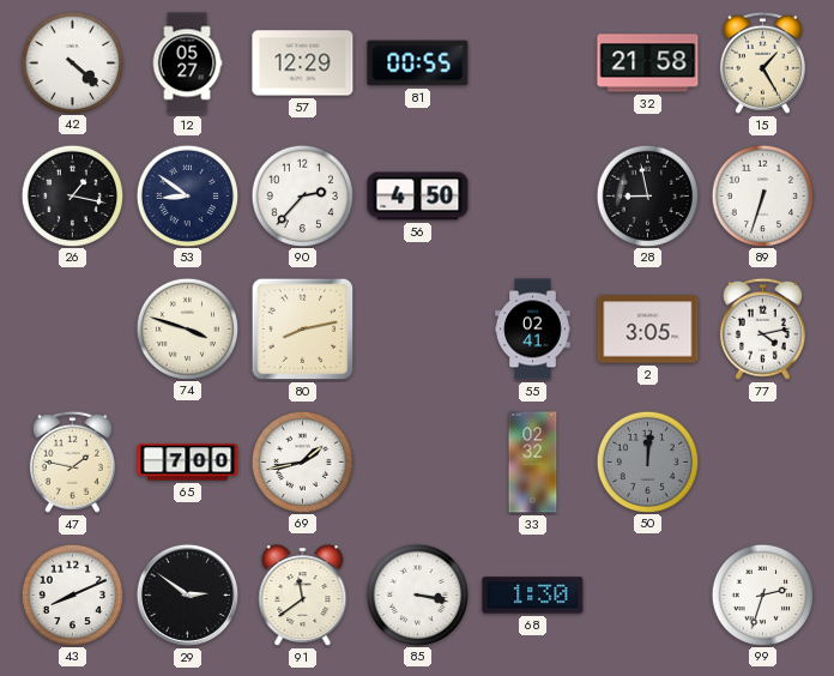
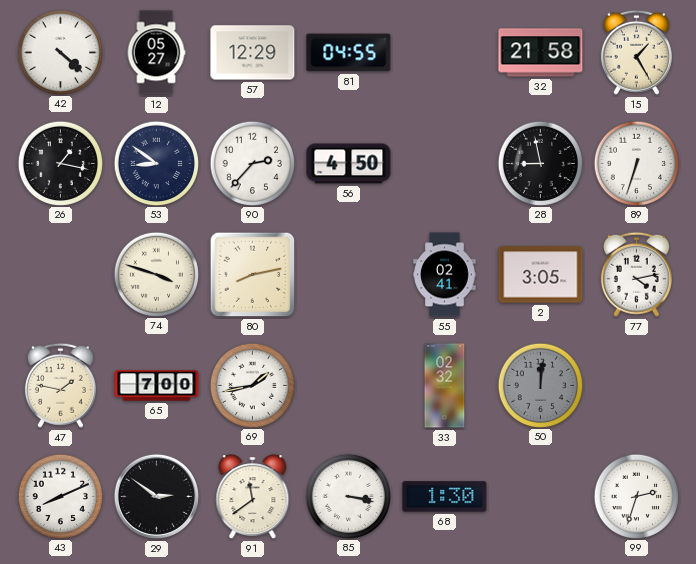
81: 00:55 -> 04:55 (349, 53)
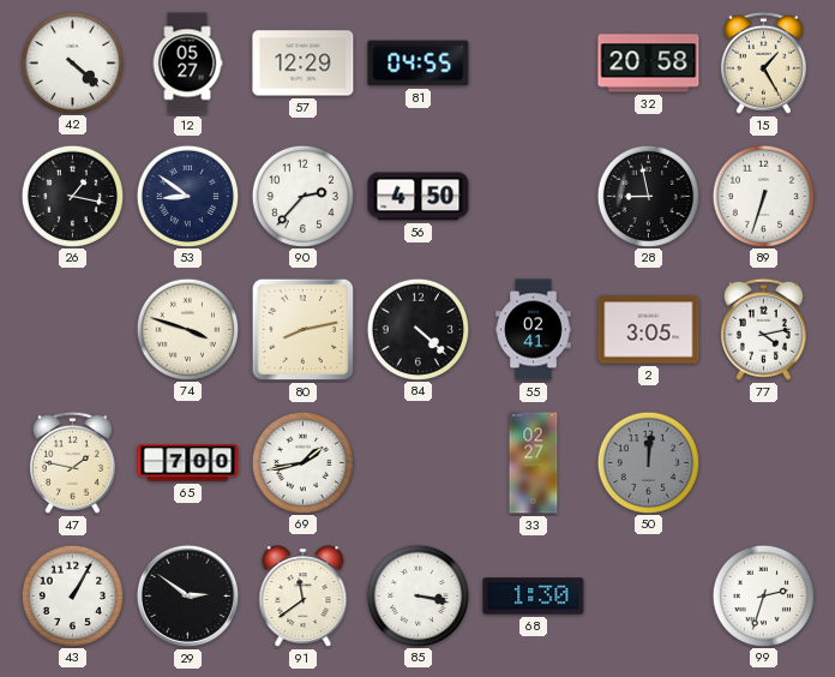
32: 21:58 -> 20:58 (649, 64)
84: none -> 4:22 (417, 329)
33: 02:32 -> 02:27 (534, 463)
43: 8:11 -> 1:05 (72, 595)
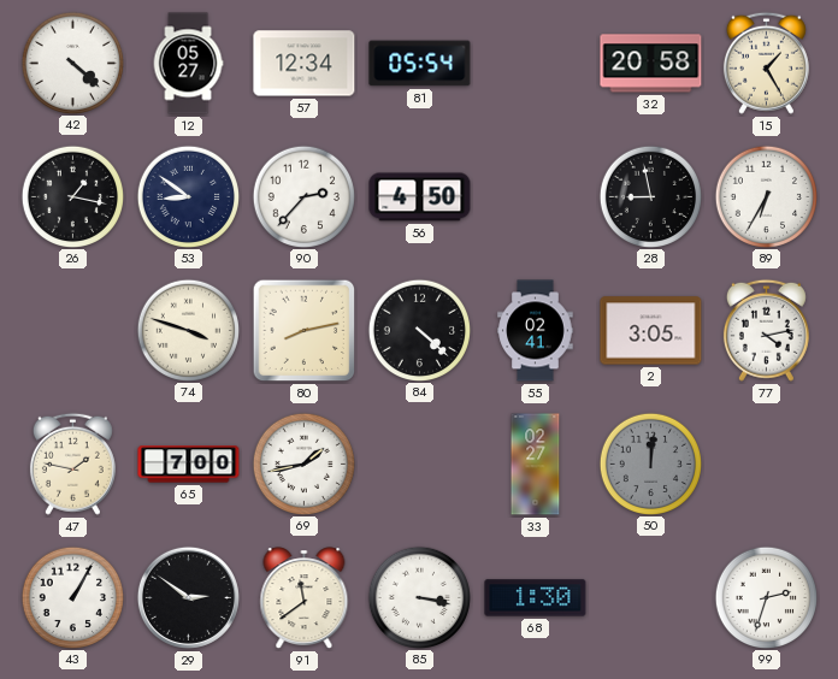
57: 12:29 -> 12:34 (305, 64)
81: 04:55 -> 05:54 (420, 64)
89: 6:33 -> 6:35 (766, 196)
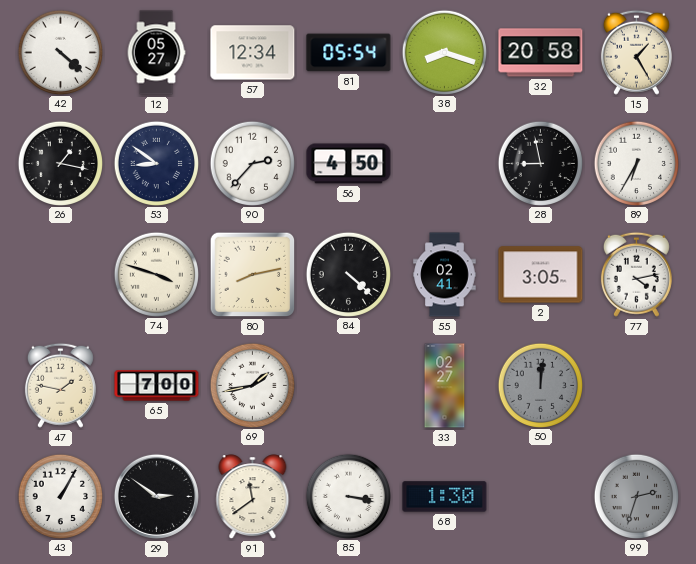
38: none -> 8:18 (444, 52)
99 dial: white -> grey (636, 496)
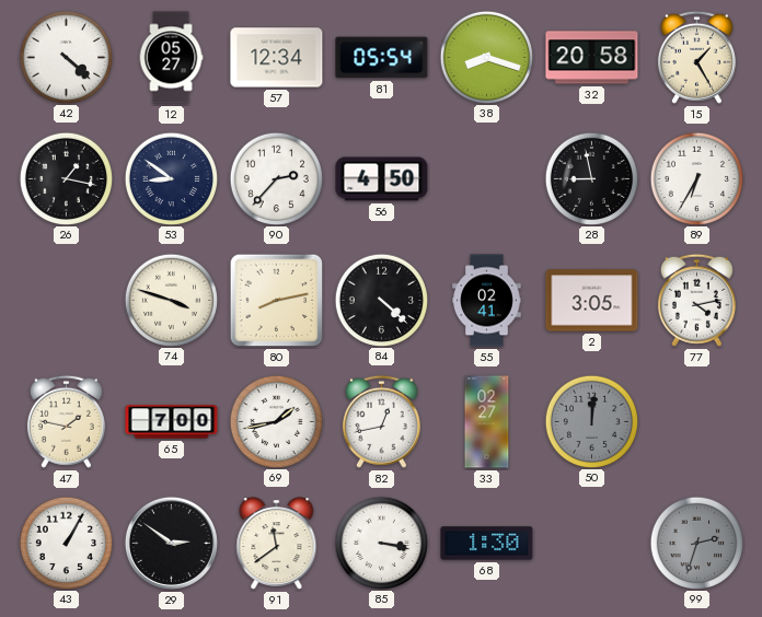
82: none -> 12:43 (381, 421)
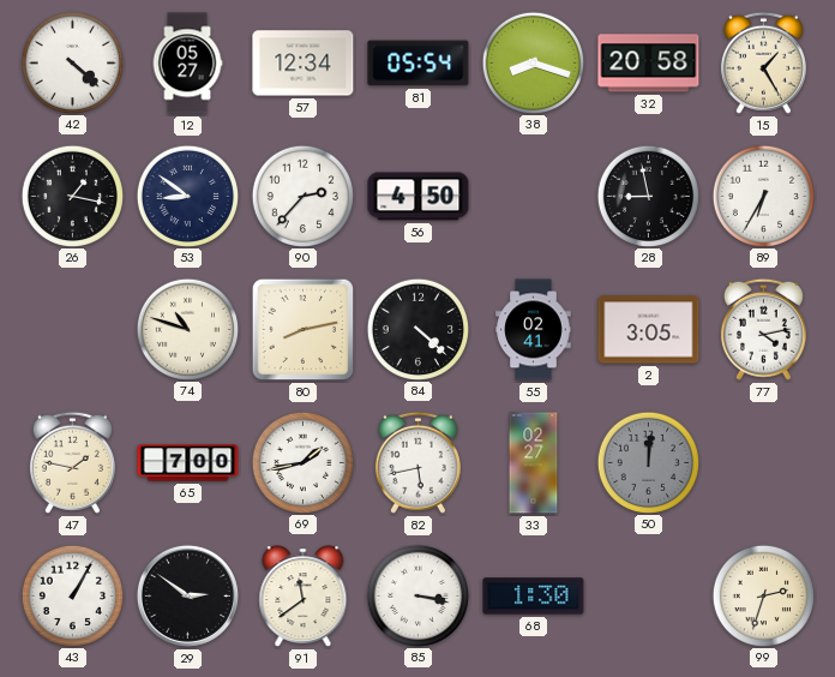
74: 3:48 -> 10:48 (187, 329)
82: 12:43 -> 5:43 (417, 462)
99 dial: grey -> cream (763, 595)
